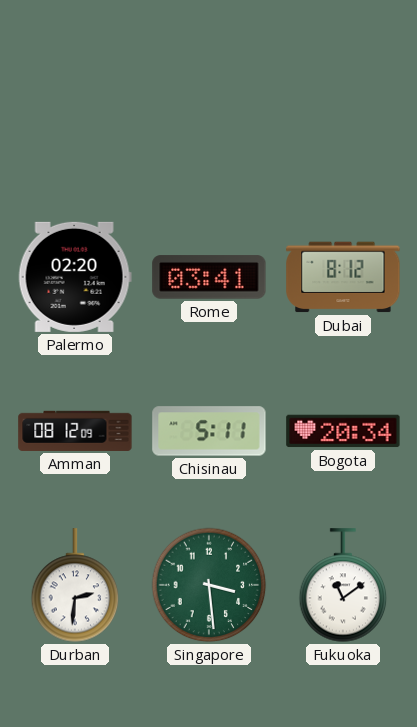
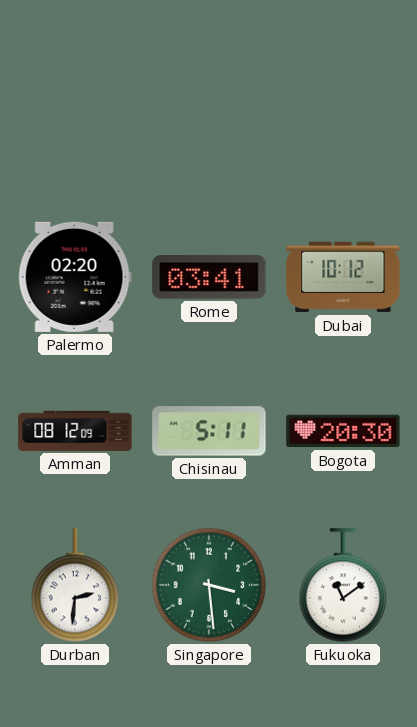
Dubai: 8:12 -> 10:12 (343, 277)
Bogota: 20:34 -> 20:30 (343, 431)
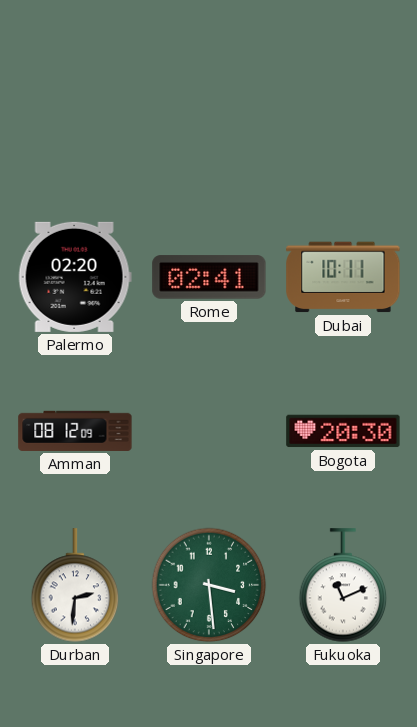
Rome: 03:41 -> 02:41 (209, 277)
Dubai: 10:12 -> 10:11 (343, 277)
Chisinau: 5:11 -> none (209, 431)
Fukuoka: 11:09 -> 11:11 (343, 585)
